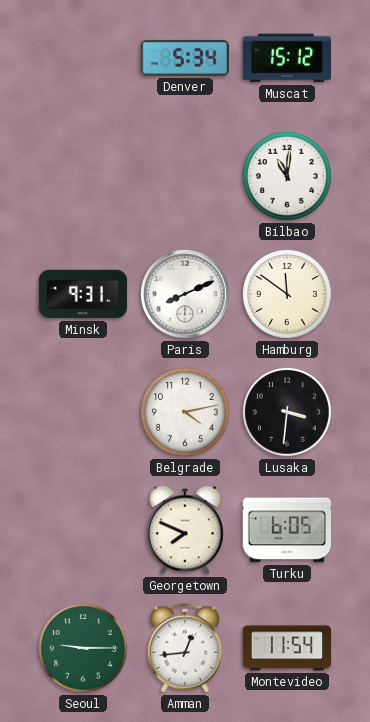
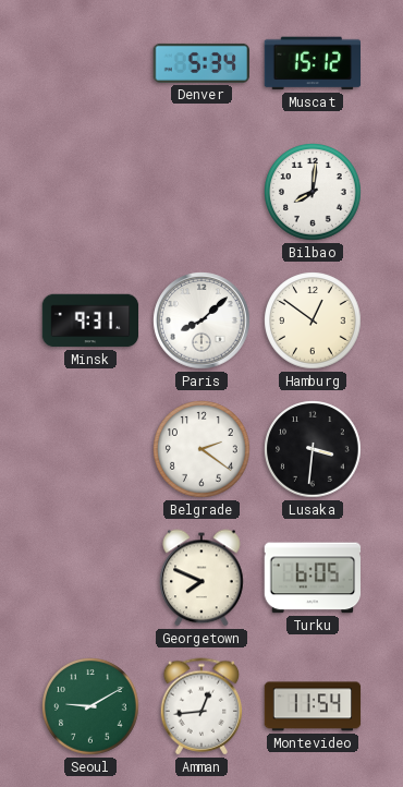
Bilbao: 11:01 -> 8:01 (313, 192)
Paris: 8:11 -> 8:08 (201, 320)
Hamburg: 11:51 -> 12:51 (313, 320)
Belgrade: 4:13 -> 2:21 (201, 449)
Seoul: 9:15 -> 9:10 (90, 706)
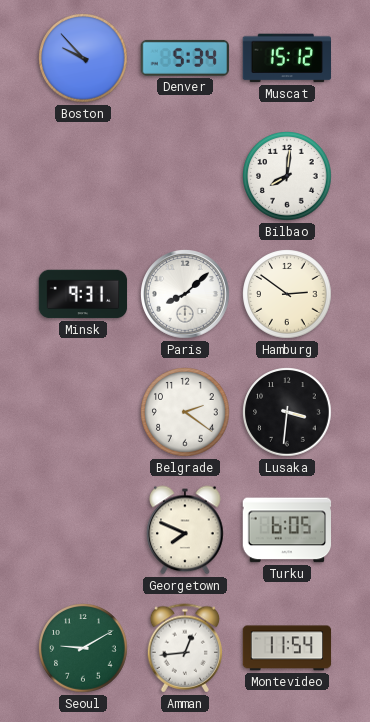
Boston: none -> 9:53 (83, 58)
Hamburg: 12:51 -> 2:51 (287, 294)
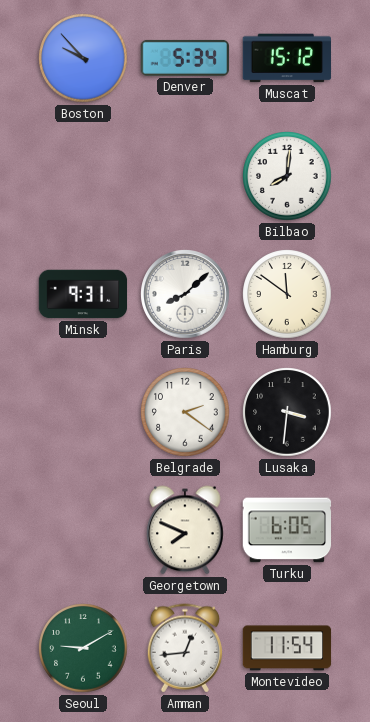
Hamburg: 2:51 -> 11:51 (287, 294)
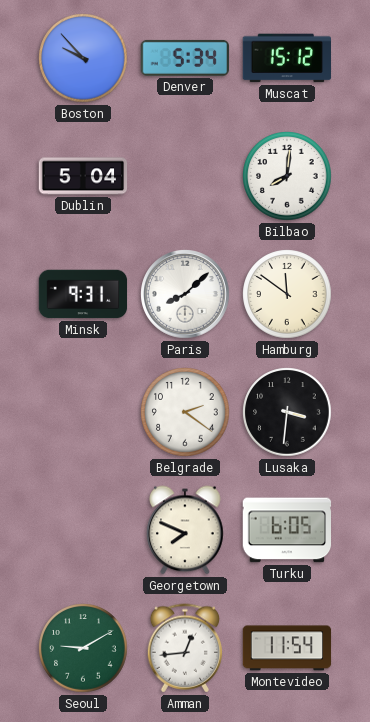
Dublin: none -> 5:04 (83, 176)
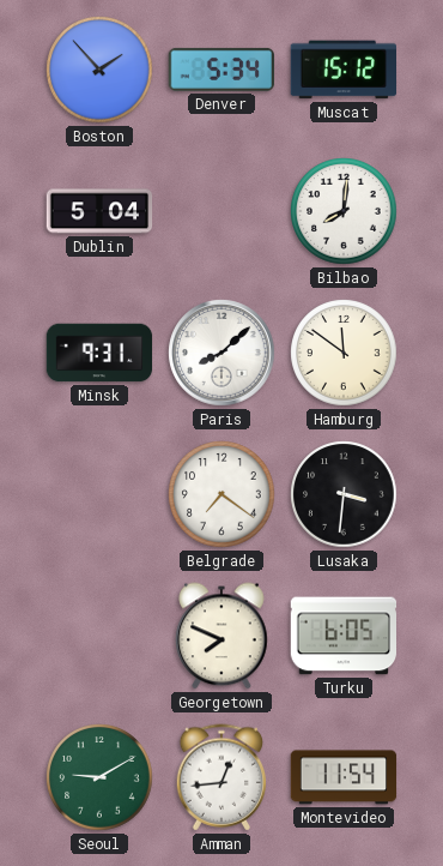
Boston: 9:53 -> 1:53 (99, 70)
Belgrade: 2:21 -> 7:21 (221, 494)
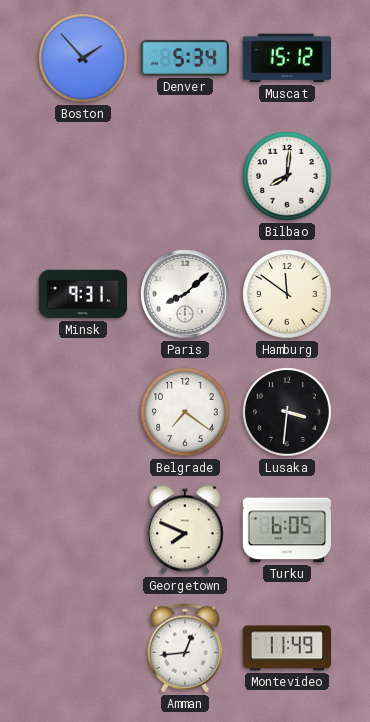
Dublin: 5:04 -> none (99, 211)
Seoul: 9:10 -> none (99, 777)
Montevideo: 11:54 -> 11:49 (287, 648)
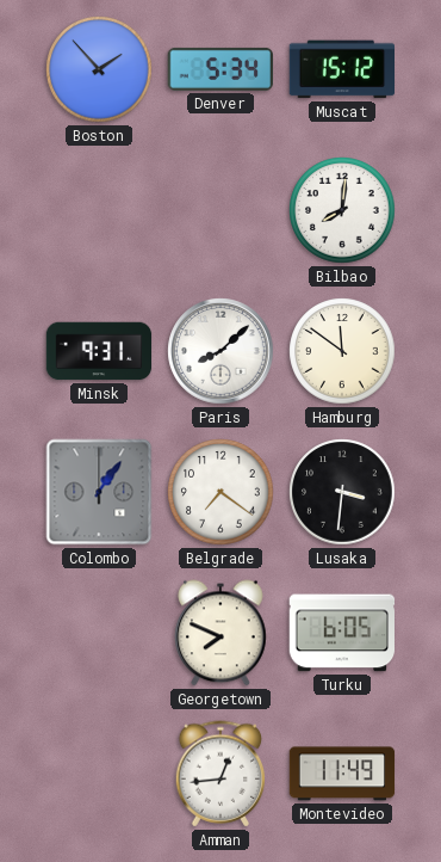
Colombo: none -> 1:06 (99, 492)
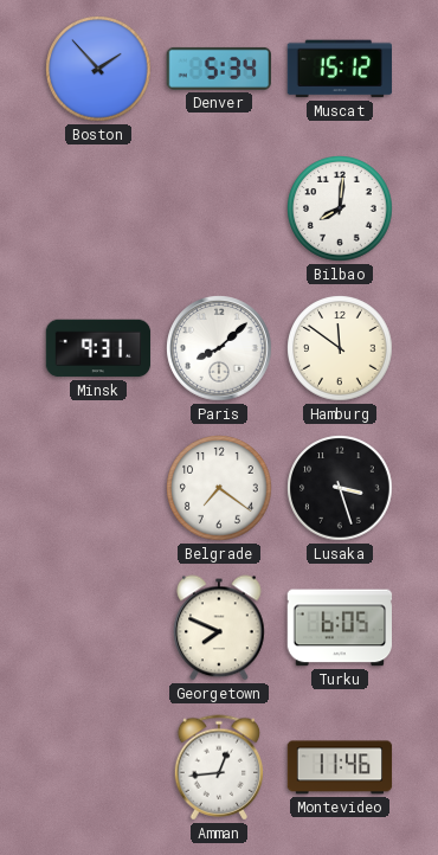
Colombo: 1:06 -> none (99, 492)
Lusaka: 3:31 -> 3:27 (340, 488)
Montevideo: 11:49 -> 11:46 (340, 767)
